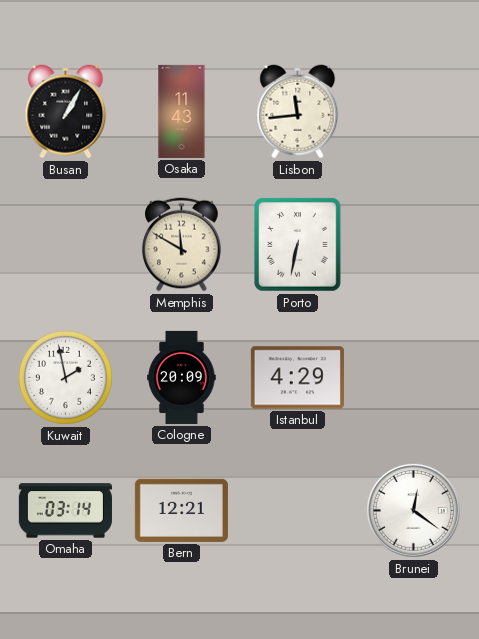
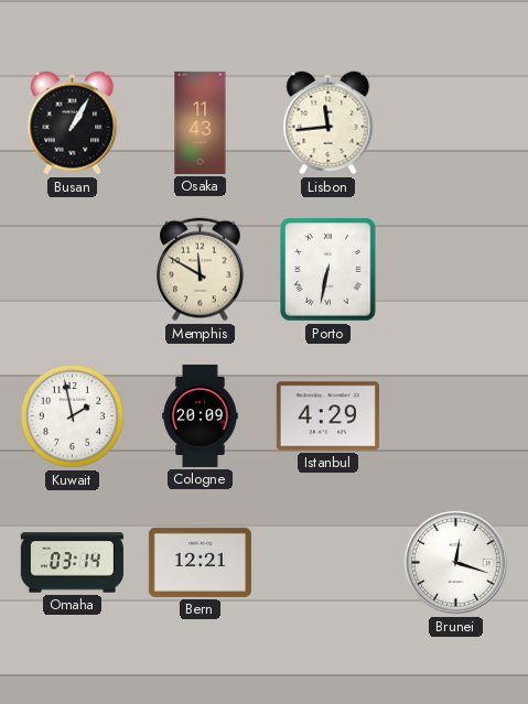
Brunei: 12:21 -> 12:18 (455, 562)
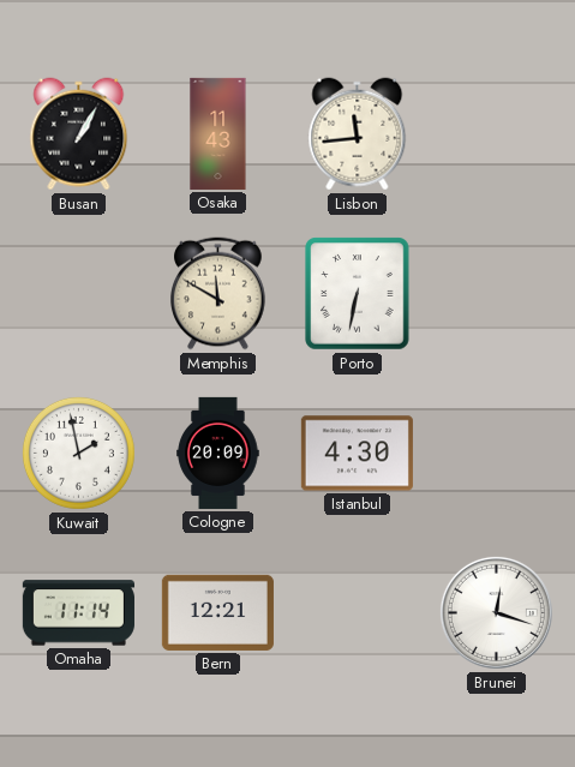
Istanbul: 4:29 -> 4:30 (357, 454)
Omaha: 03:14 -> 11:14 (78, 613)
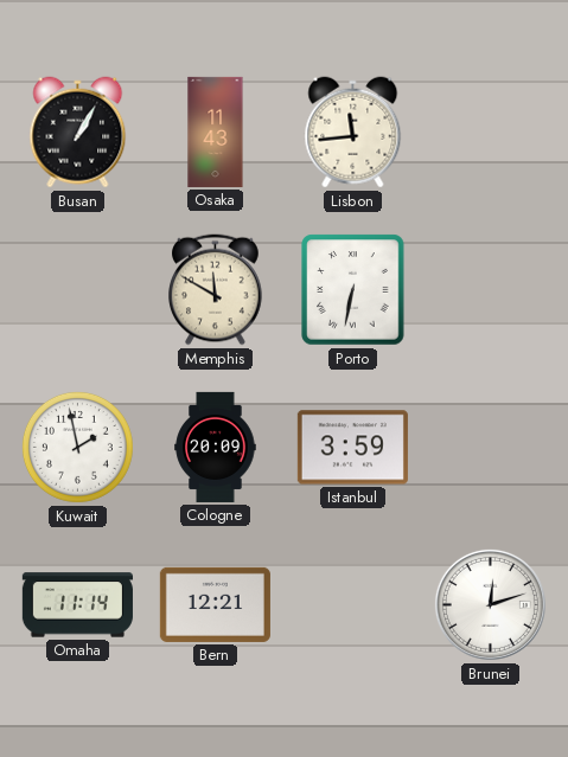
Istanbul: 4:30 -> 3:59 (352, 448)
Brunei: 12:18 -> 12:12 (490, 604)
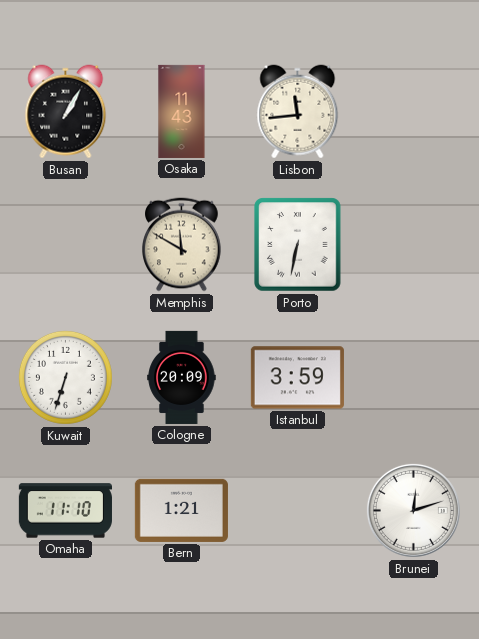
Kuwait: 1:58 -> 6:33 (65, 377)
Omaha: 11:14 -> 11:10 (65, 511)
Bern: 12:21 -> 1:21 (181, 510)
